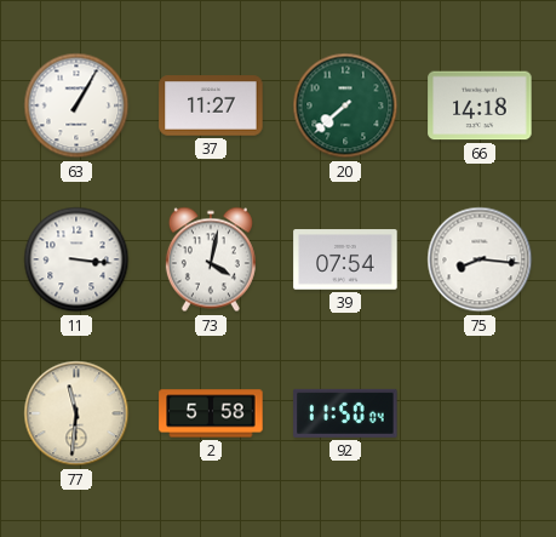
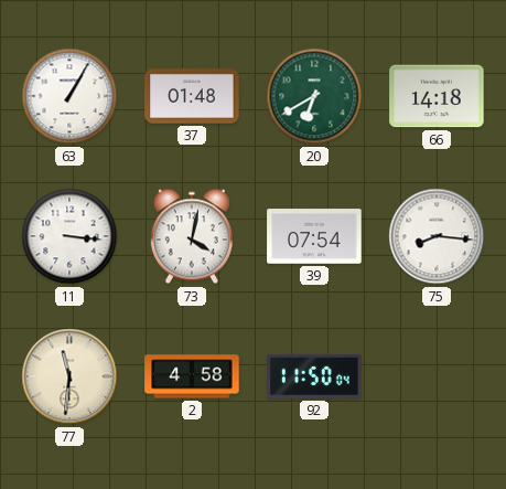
37: 11:27 -> 01:48 (192, 96)
20: 7:38 -> 6:40 (314, 96)
2: 5:58 -> 4:58 (192, 376)
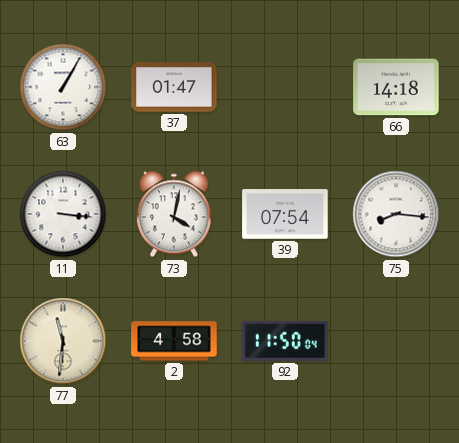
37: 01:48 -> 01:47 (174, 87)
20: 6:40 -> none (314, 96)
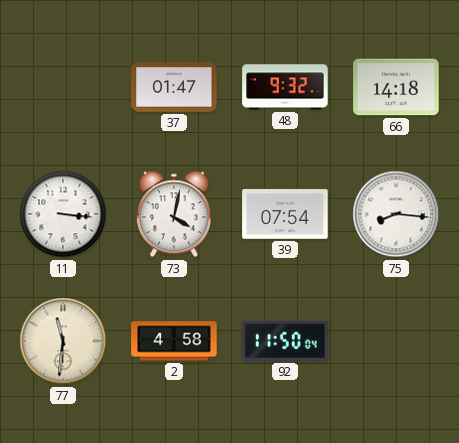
63: 1:05 -> none (63, 87)
48: none -> 9:32 (285, 87)
